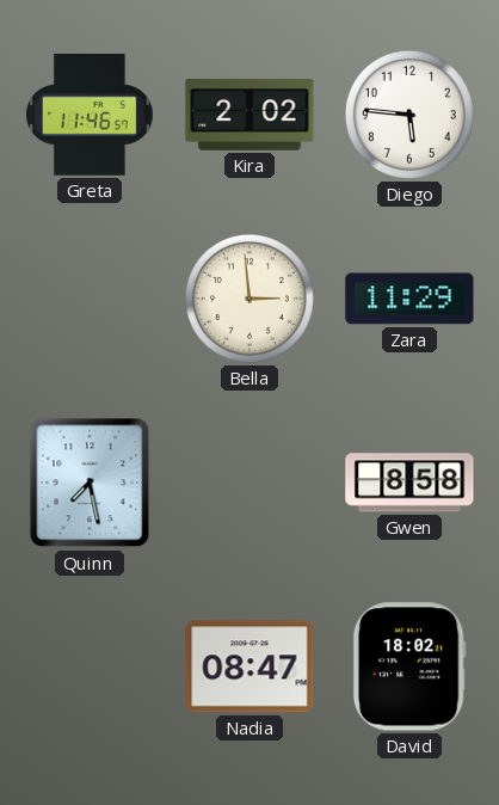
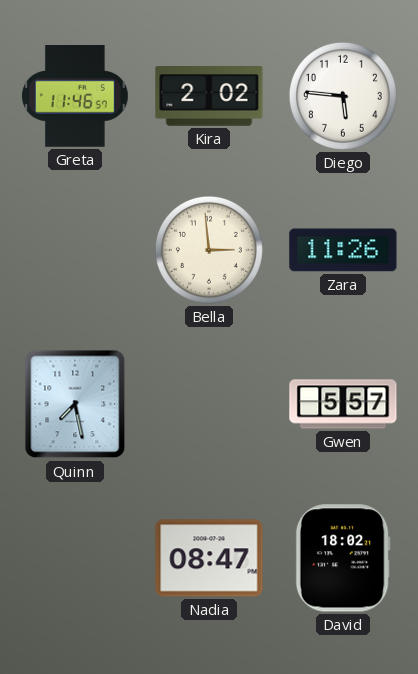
Zara: 11:29 -> 11:26 (343, 250)
Gwen: 8:58 -> 5:57 (343, 404)
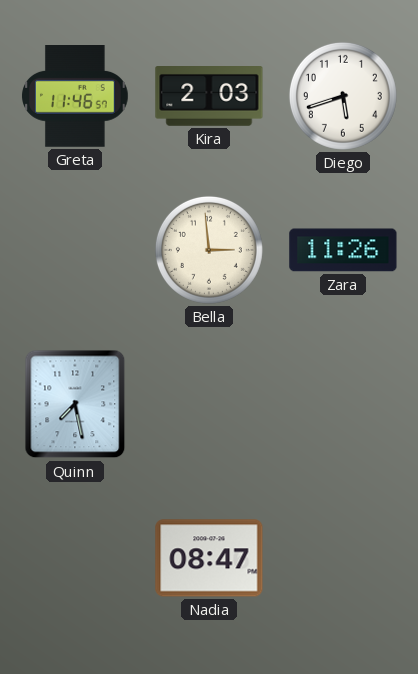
Kira: 2:02 -> 2:03 (209, 97)
Diego: 5:46 -> 5:42 (343, 96)
Gwen: 5:57 -> none (343, 404)
David: 18:02 -> none (343, 558)
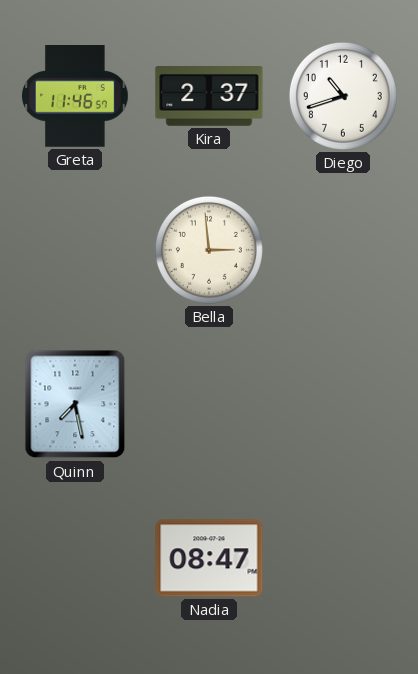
Kira: 2:03 -> 2:37 (209, 97)
Diego: 5:42 -> 10:42 (343, 96)
Zara: 11:26 -> none (343, 250)
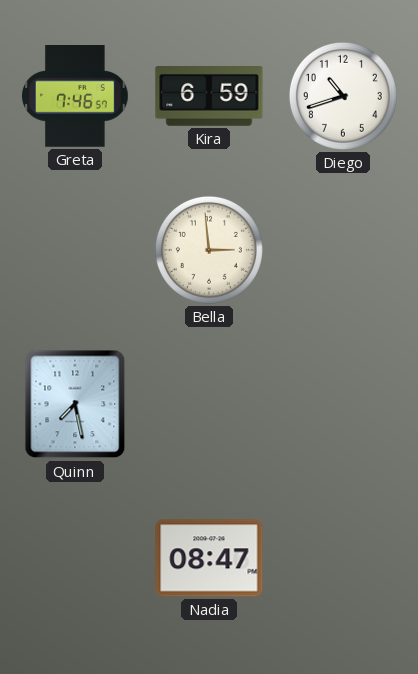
Greta: 11:46 -> 7:46 (75, 97)
Kira: 2:37 -> 6:59 (209, 97)
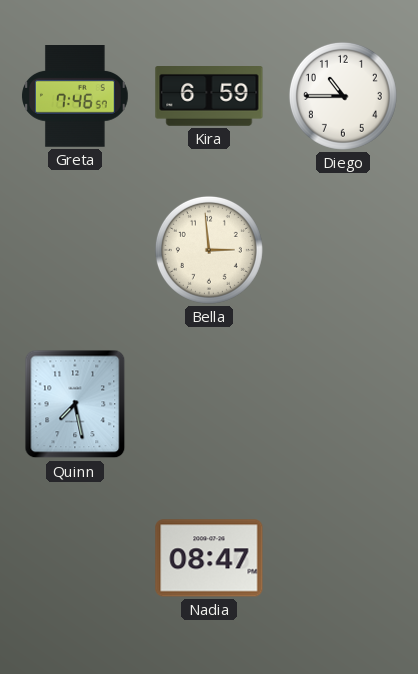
Diego: 10:42 -> 10:45 (343, 96)
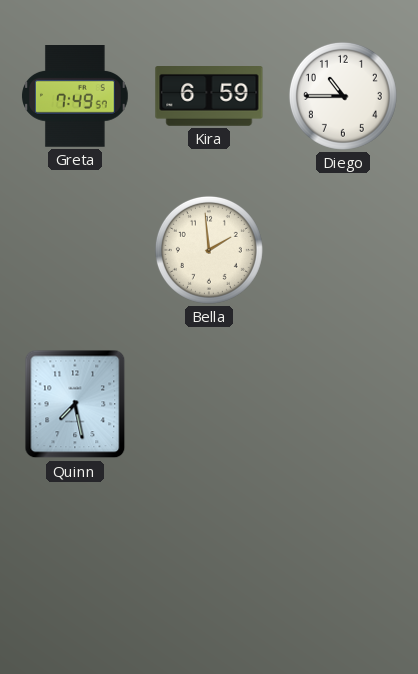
Greta: 7:46 -> 7:49 (75, 97)
Bella: 2:59 -> 1:59 (209, 250)
Nadia: 08:47 -> none (209, 558)
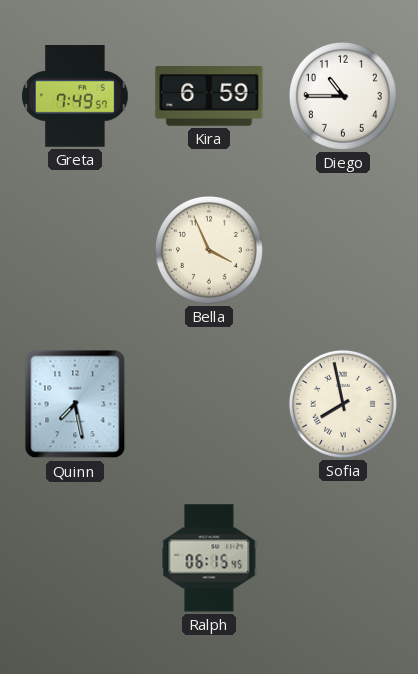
Bella: 1:59 -> 3:56 (209, 250)
Sofia: none -> 7:58 (343, 404)
Ralph: none -> 06:15 (209, 558)
